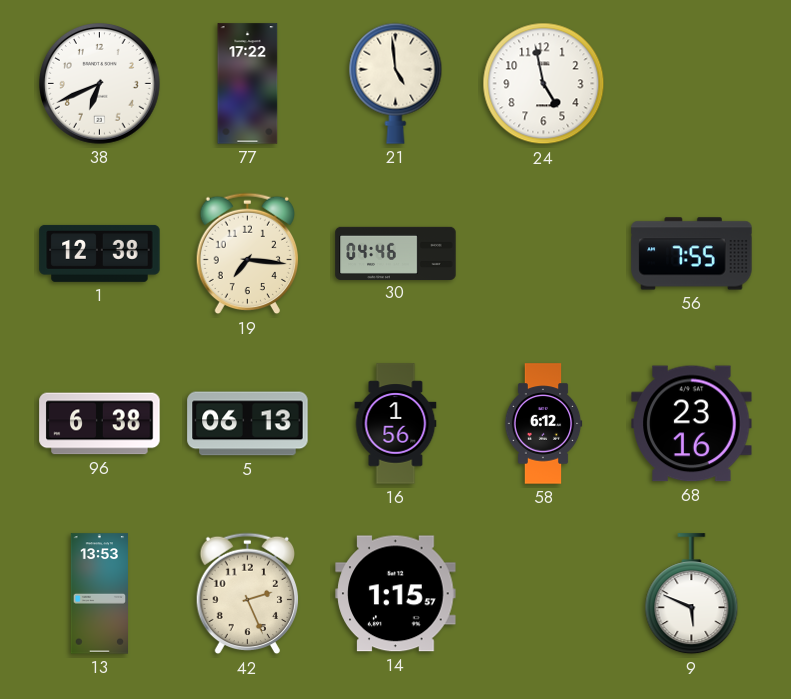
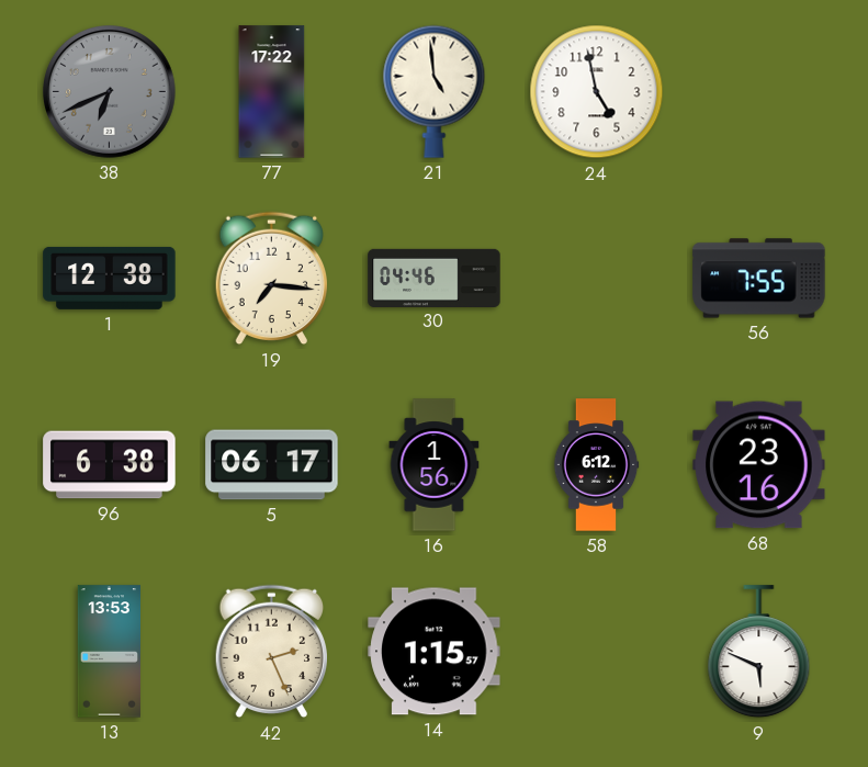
38 dial: white -> grey (110, 92)
5: 06:13 -> 06:17 (272, 465)
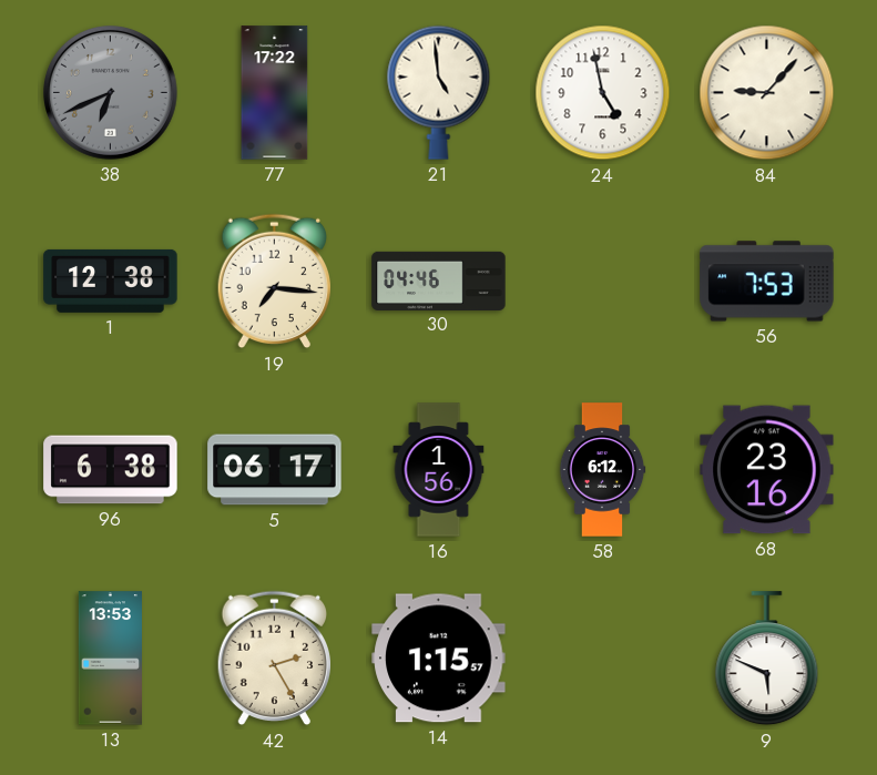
84: none -> 9:07 (767, 93)
56: 7:55 -> 7:53 (767, 282)
42: 2:26 -> 2:25 (275, 659)
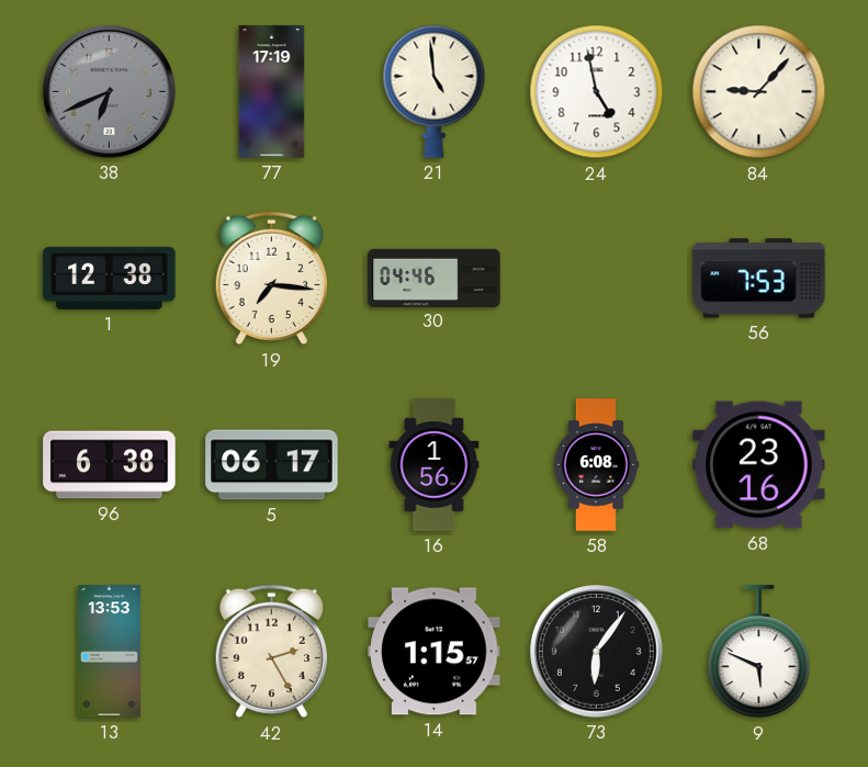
77: 17:22 -> 17:19 (272, 92)
58: 6:12 -> 6:08 (596, 465)
73: none -> 6:06 (597, 652)
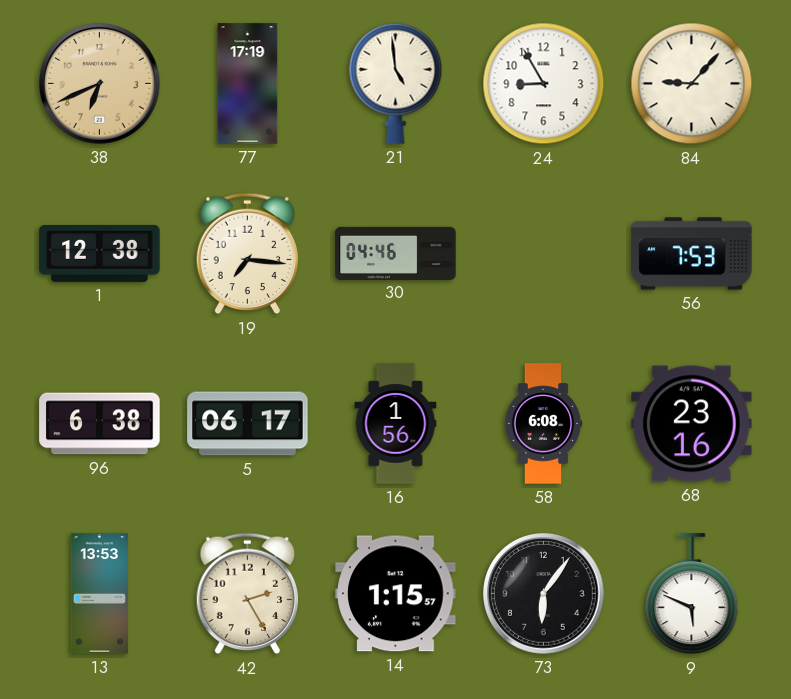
38 dial: grey -> champagne (100, 84)
24: 4:58 -> 8:55 (544, 84)
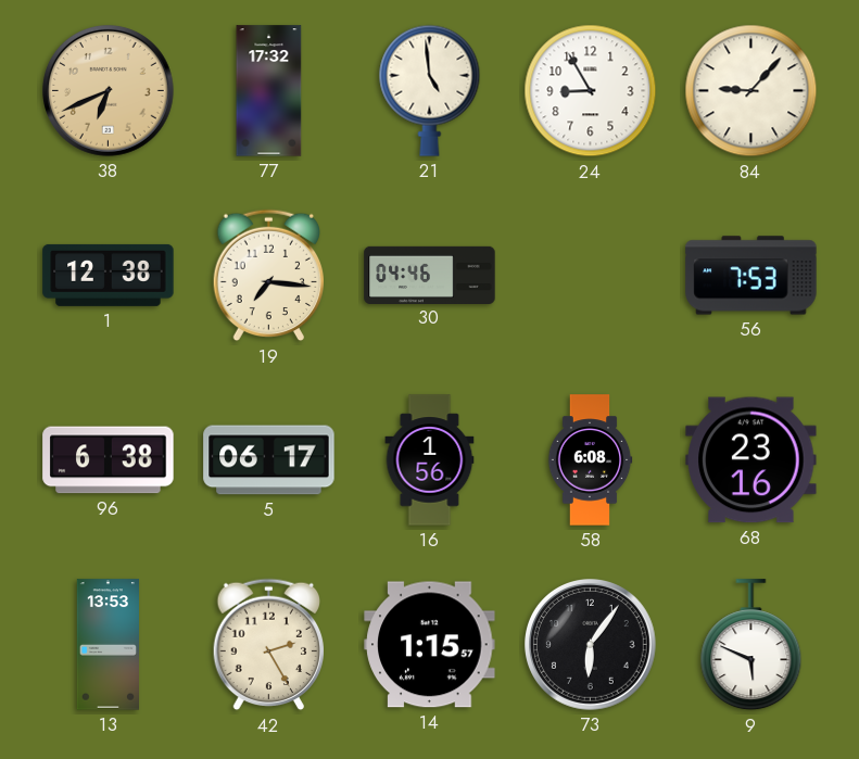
77: 17:19 -> 17:32 (269, 91)
